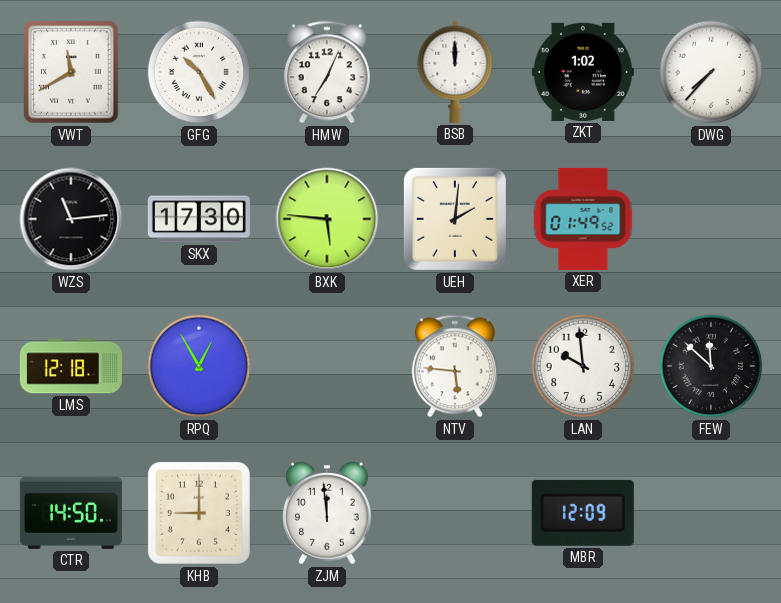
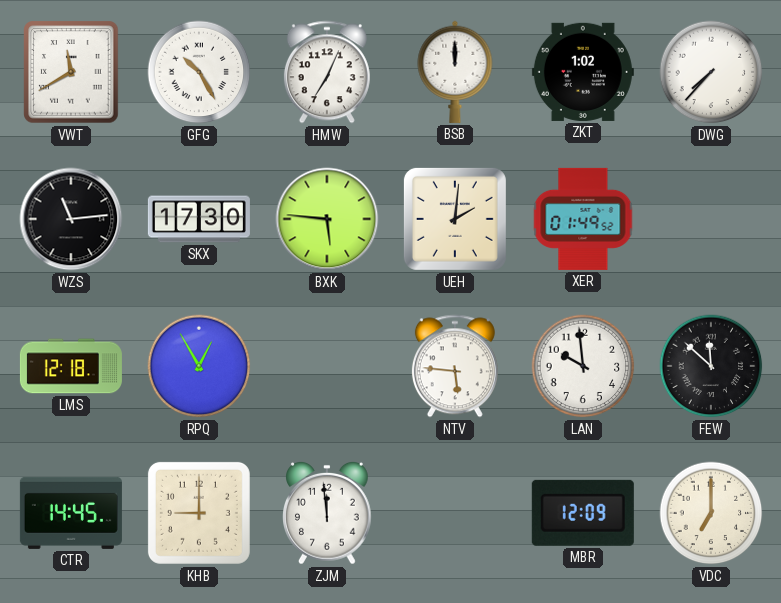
CTR: 14:50 -> 14:45 (71, 513)
VDC: none -> 7:00 (711, 513)
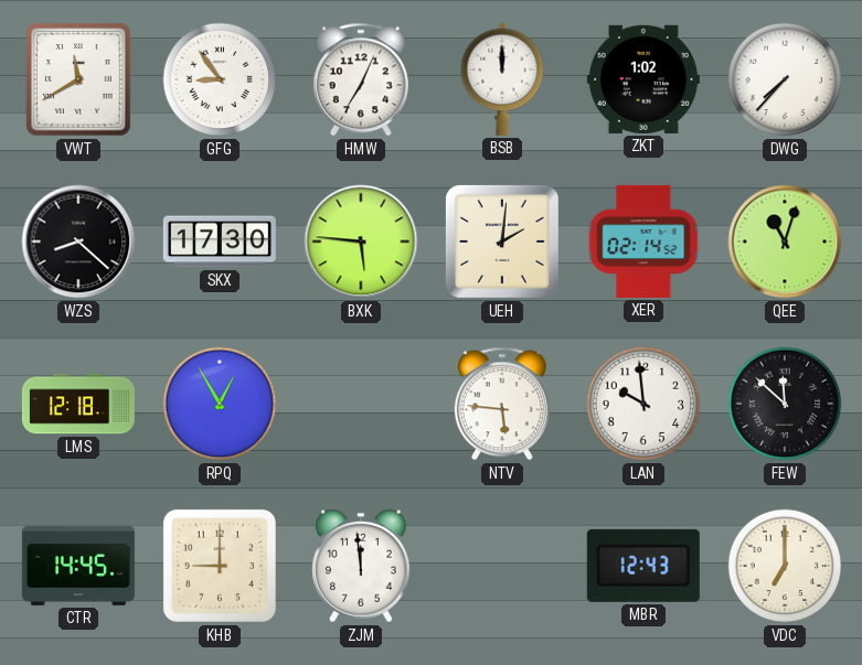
GFG: 10:25 -> 8:54 (220, 79)
WZS: 11:14 -> 8:22 (78, 242)
XER: 01:49 -> 02:14 (643, 242)
QEE: none -> 11:03 (785, 242)
MBR: 12:09 -> 12:43 (643, 566)
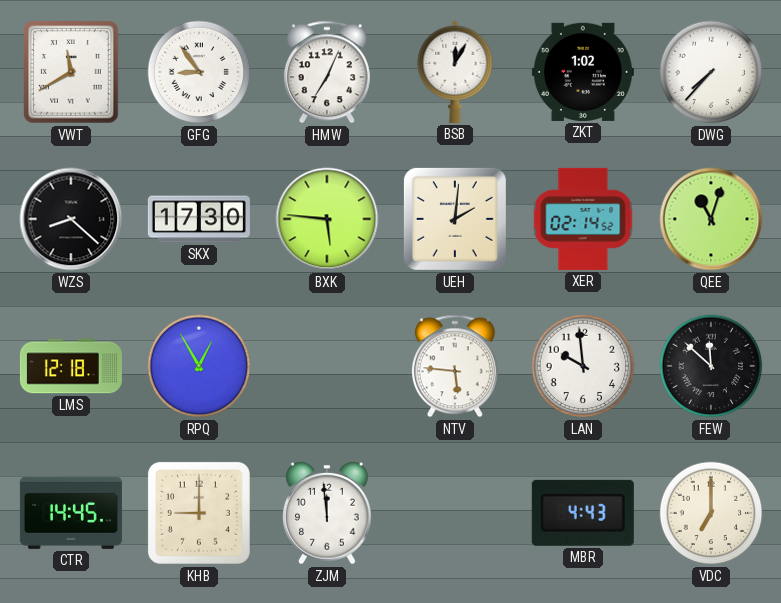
BSB: 12:00 -> 12:05 (455, 72)
MBR: 12:43 -> 4:43 (583, 513)
